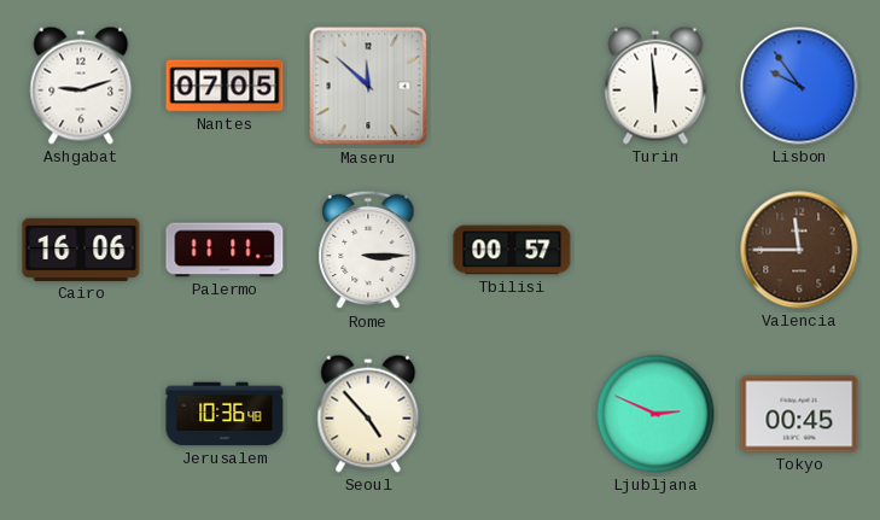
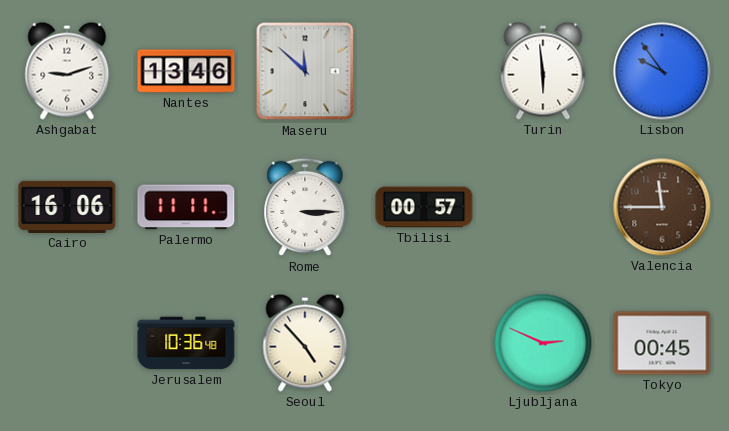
Nantes: 07:05 -> 13:46 (186, 71)
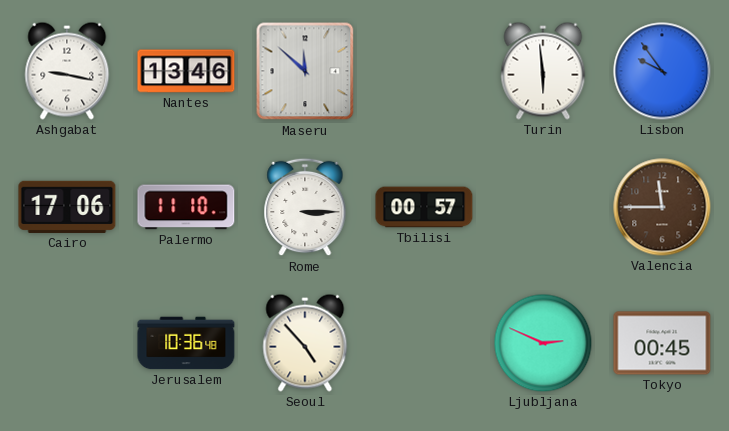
Ashgabat: 9:12 -> 9:17 (67, 71)
Cairo: 16:06 -> 17:06 (67, 207)
Palermo: 11:11 -> 11:10 (186, 207)
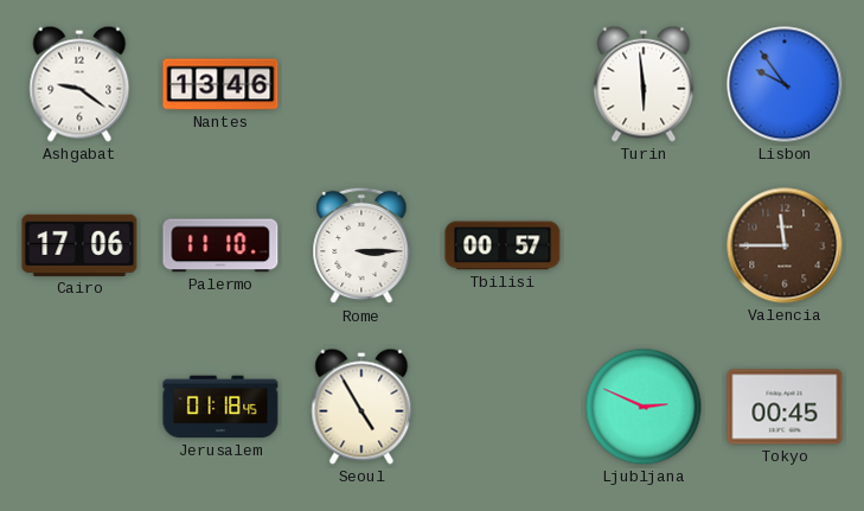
Ashgabat: 9:17 -> 9:21 (79, 84)
Maseru: 11:52 -> none (305, 71)
Jerusalem: 10:36 -> 01:18 (220, 407)
Seoul: 4:53 -> 4:55 (361, 407)
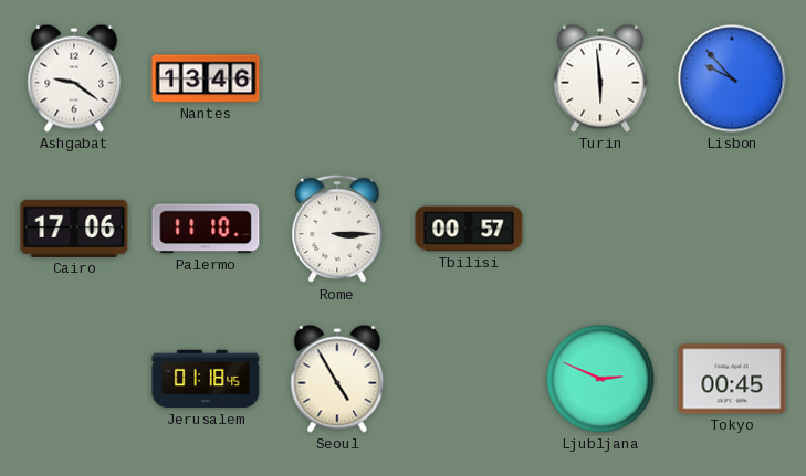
Lisbon: 9:54 -> 9:53 (732, 78)
Valencia: 11:45 -> none (785, 245)
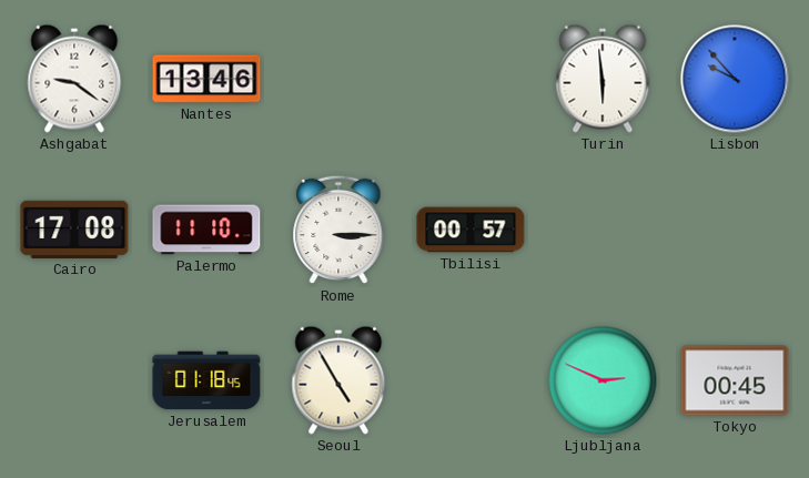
Cairo: 17:06 -> 17:08 (74, 230)
